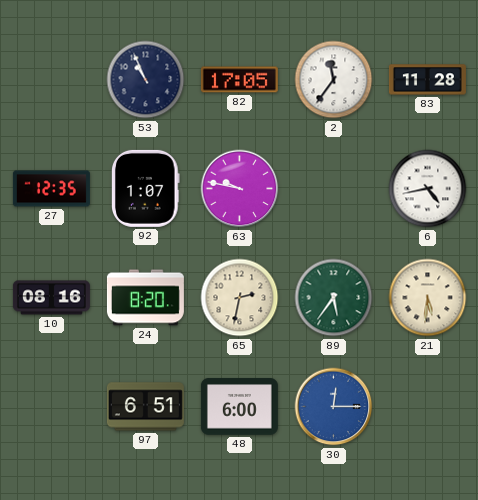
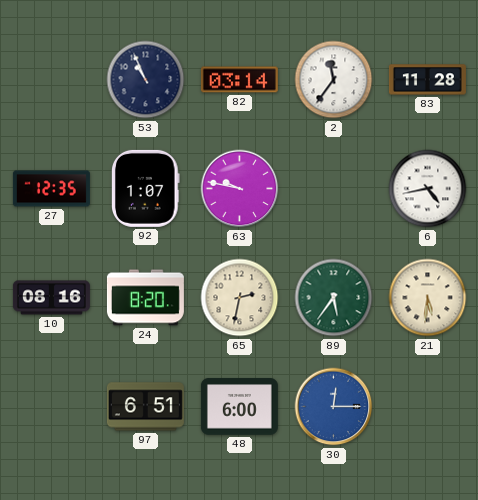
82: 17:05 -> 03:14 (239, 80)
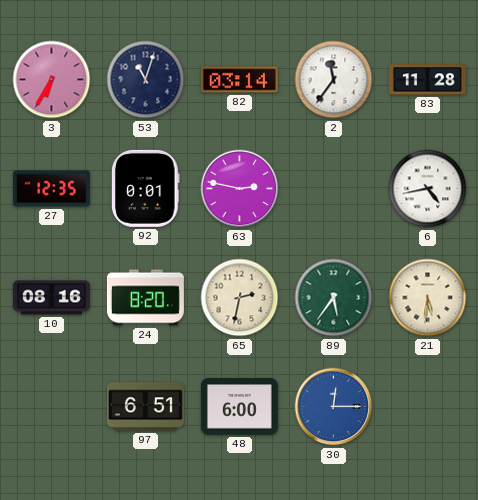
3: none -> 6:35 (52, 80)
53: 10:56 -> 11:03 (146, 80)
92: 1:07 -> 0:01 (146, 188)
63: 9:47 -> 2:47 (240, 189)
